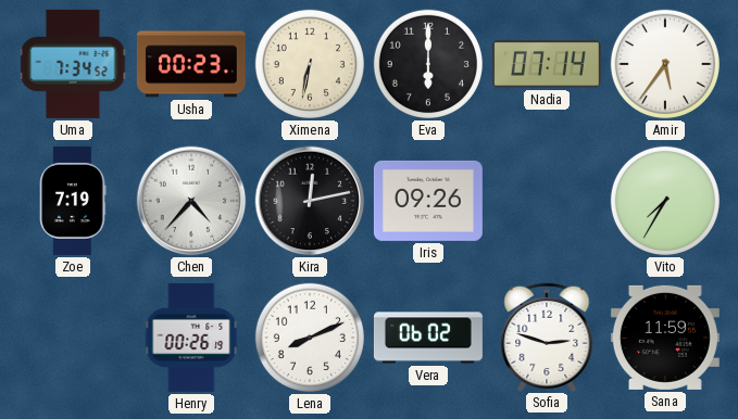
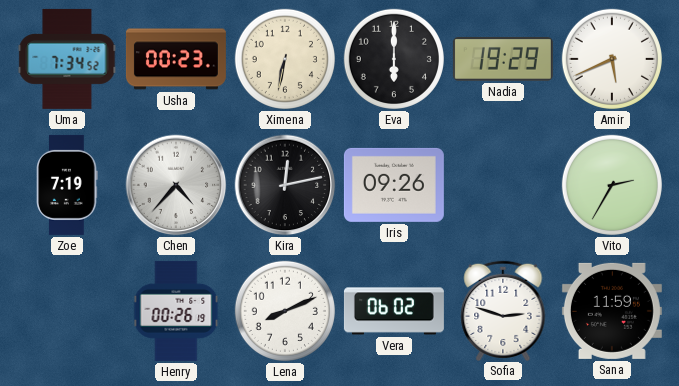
Nadia: 07:14 -> 19:29 (503, 59)
Amir: 5:36 -> 5:41 (612, 59)
Vito: 7:35 -> 2:35 (612, 185)
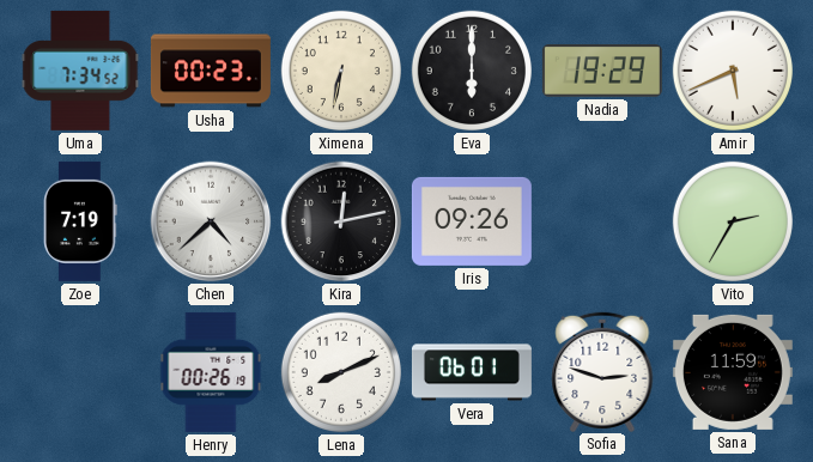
Chen: 4:37 -> 4:38 (211, 221)
Vera: 06:02 -> 06:01 (472, 372)
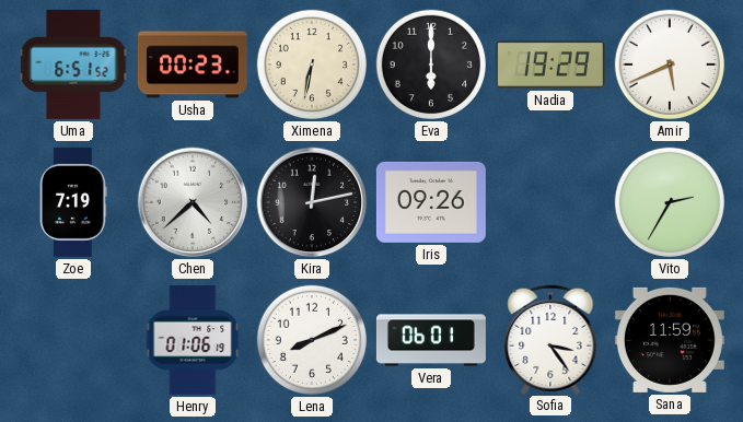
Uma: 7:34 -> 6:51 (73, 65)
Henry: 00:26 -> 01:06 (193, 340)
Sofia: 2:48 -> 3:24 (550, 339)
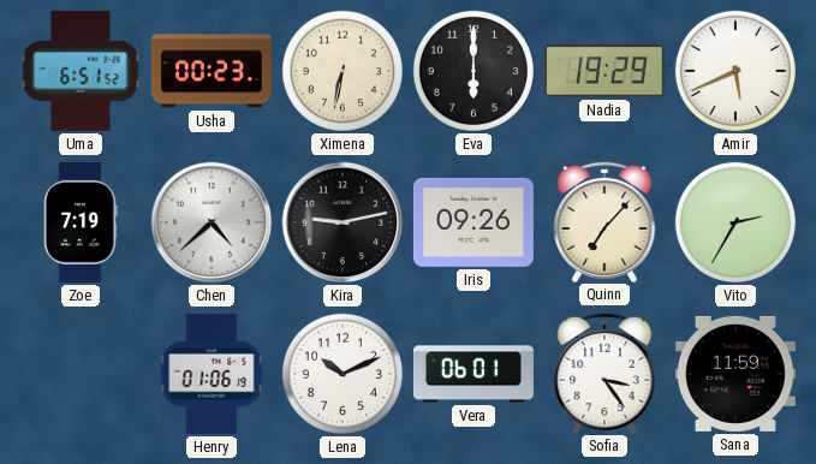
Kira: 12:13 -> 9:13 (343, 222)
Quinn: none -> 7:07 (604, 221)
Lena: 8:11 -> 10:11 (343, 374)
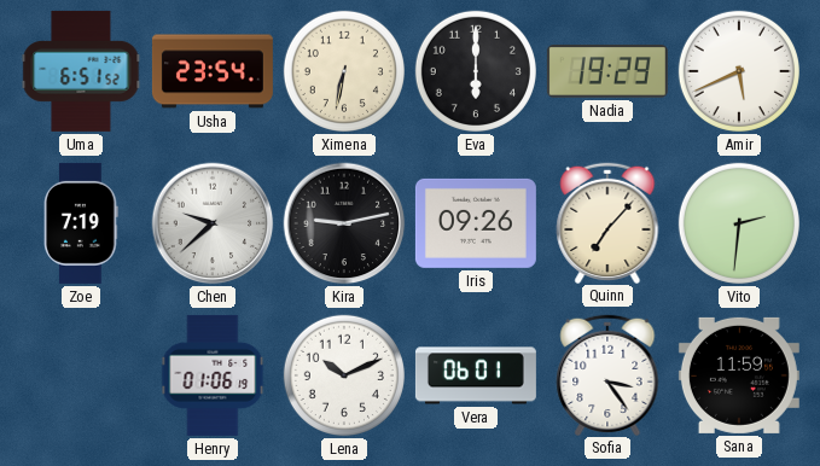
Usha: 00:23 -> 23:54 (213, 71)
Chen: 4:38 -> 9:38 (213, 223)
Vito: 2:35 -> 2:31 (739, 223)
